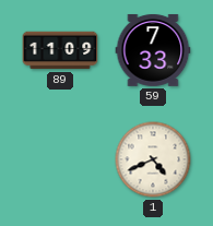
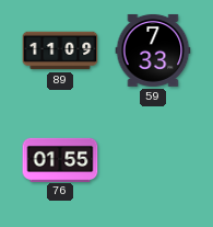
76: none -> 01:55 (60, 159)
1: 4:41 -> none (153, 159)
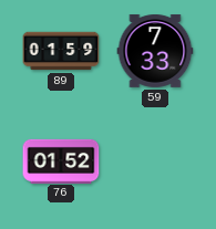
89: 11:09 -> 01:59 (61, 51)
76: 01:55 -> 01:52 (61, 160)
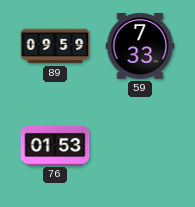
89: 01:59 -> 09:59 (55, 46)
76: 01:52 -> 01:53 (55, 145)
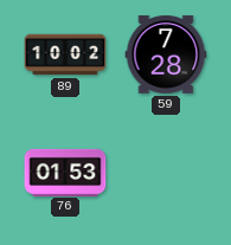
89: 09:59 -> 10:02 (65, 54)
59: 7:33 -> 7:28 (166, 54)
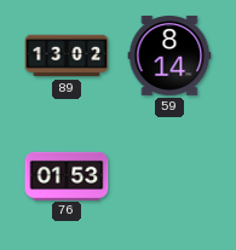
89: 10:02 -> 13:02 (67, 56)
59: 7:28 -> 8:14 (169, 56)
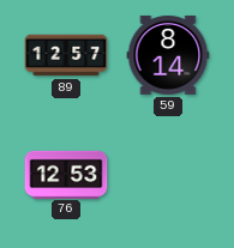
89: 13:02 -> 12:57 (66, 55)
76: 01:53 -> 12:53 (66, 174)
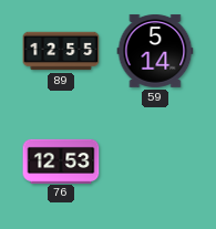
89: 12:57 -> 12:55 (61, 51)
59: 8:14 -> 5:14 (155, 51)
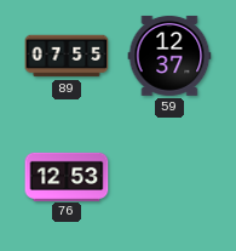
89: 12:55 -> 07:55 (67, 56)
59: 5:14 -> 12:37 (169, 56)
